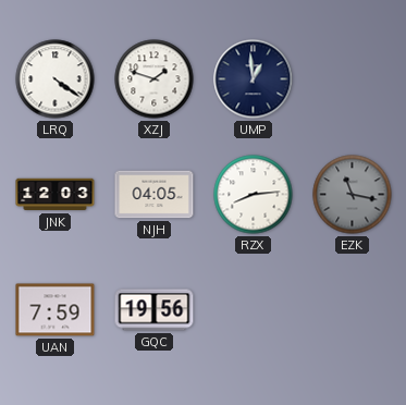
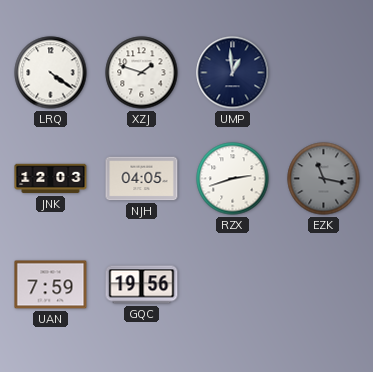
RZX: 8:14 -> 2:42 (233, 179)
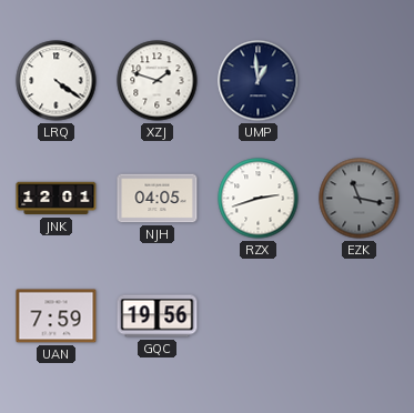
JNK: 12:03 -> 12:01 (57, 199)
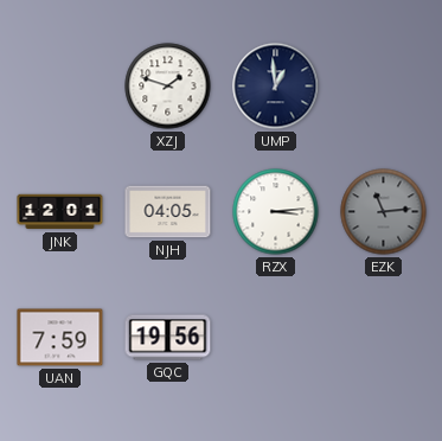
LRQ: 4:21 -> none (57, 81)
RZX: 2:42 -> 3:14 (276, 212)
EZK: 11:17 -> 11:14 (384, 212)
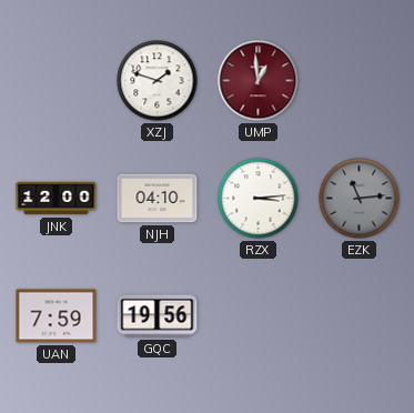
UMP dial: navy -> burgundy (259, 81)
JNK: 12:01 -> 12:00 (57, 199)
NJH: 04:05 -> 04:10 (158, 199)
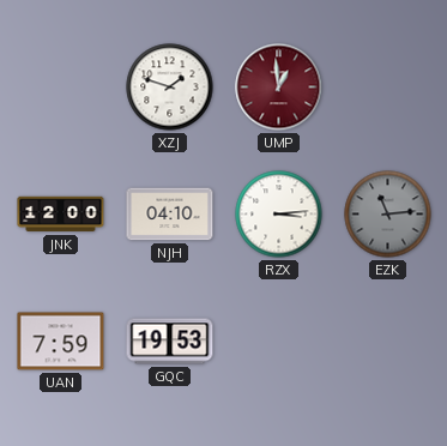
GQC: 19:56 -> 19:53 (170, 342)
